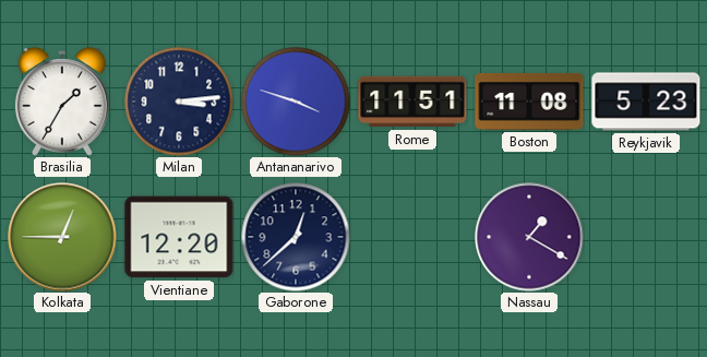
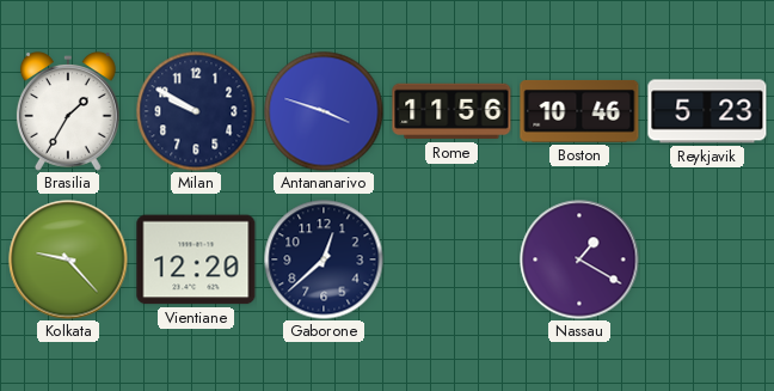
Milan: 3:14 -> 9:50 (196, 111)
Rome: 11:51 -> 11:56 (451, 111)
Boston: 11:08 -> 10:46 (579, 111)
Kolkata: 12:45 -> 9:23 (68, 259)
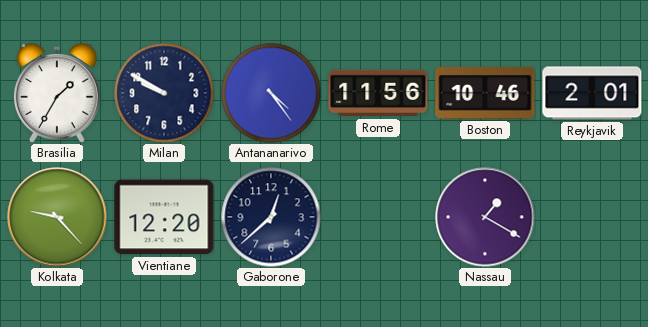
Antananarivo: 3:48 -> 4:24 (271, 93)
Reykjavik: 5:23 -> 2:01 (592, 93)
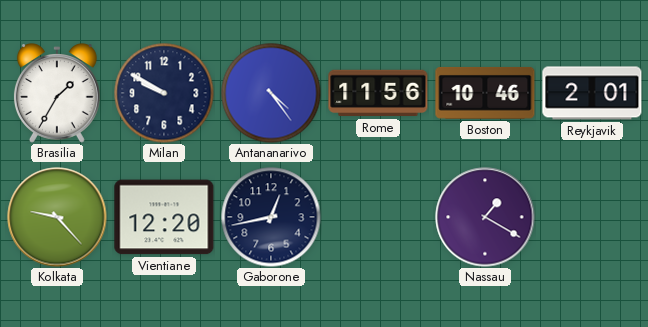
Gaborone: 12:38 -> 12:43 (271, 217)
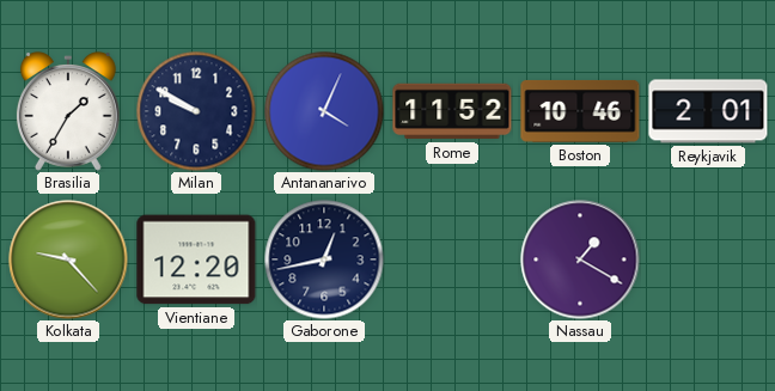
Antananarivo: 4:24 -> 4:04 (324, 111)
Rome: 11:56 -> 11:52 (452, 111)
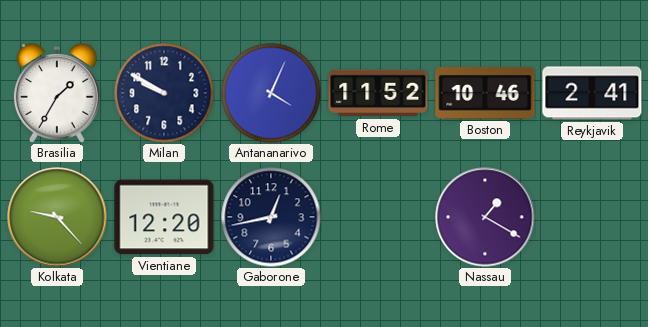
Reykjavik: 2:01 -> 2:41 (592, 93)
